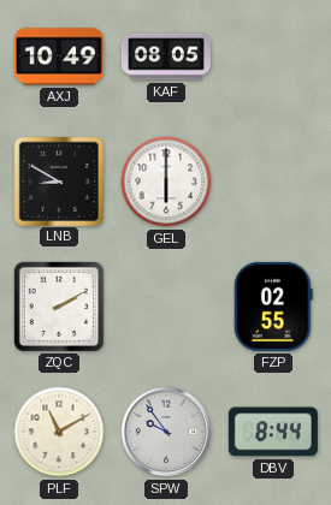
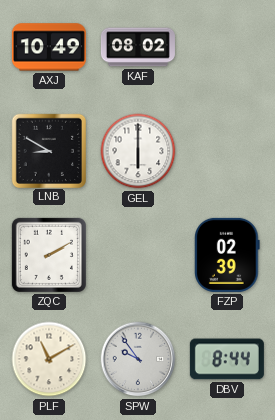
KAF: 08:05 -> 08:02 (138, 47)
FZP: 02:55 -> 02:39 (227, 255)
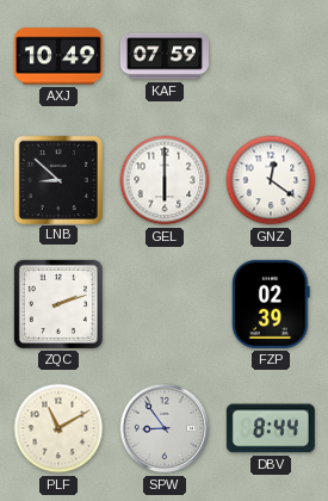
KAF: 08:02 -> 07:59 (165, 56)
LNB: 8:50 -> 8:52 (57, 179)
GNZ: none -> 12:21 (271, 180)
ZQC: 2:10 -> 2:12 (58, 304)
SPW: 9:54 -> 8:54 (165, 428)
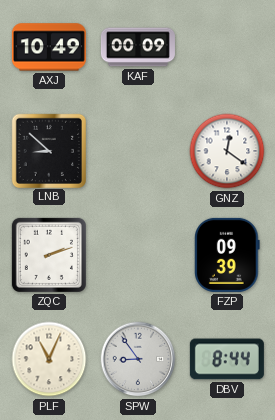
KAF: 07:59 -> 00:09 (138, 47)
GEL: 6:00 -> none (165, 180)
FZP: 02:39 -> 09:39 (227, 255)
PLF: 11:10 -> 11:04 (49, 359)
